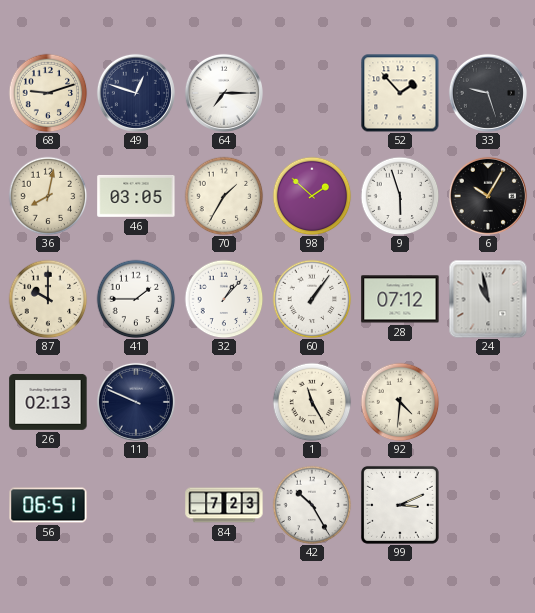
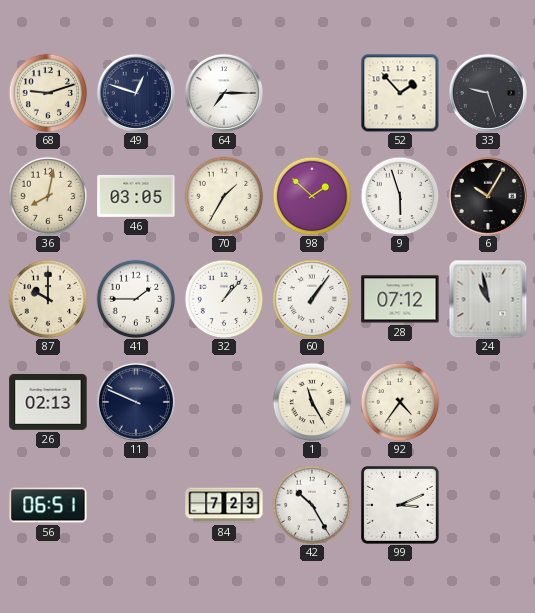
92: 4:31 -> 4:36 (400, 402)
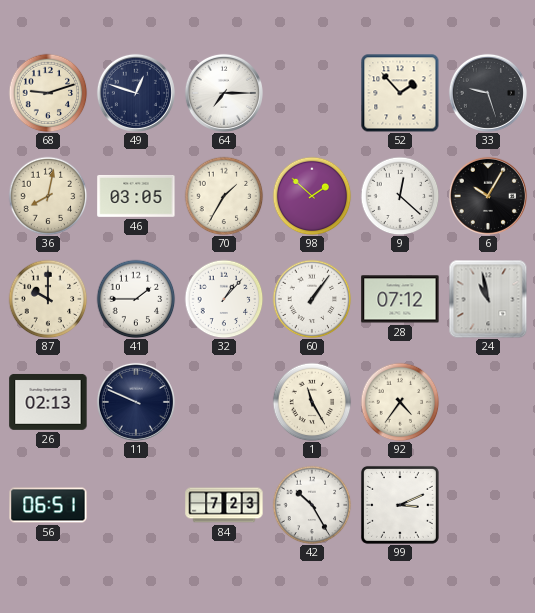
9: 5:57 -> 12:22 (400, 196)
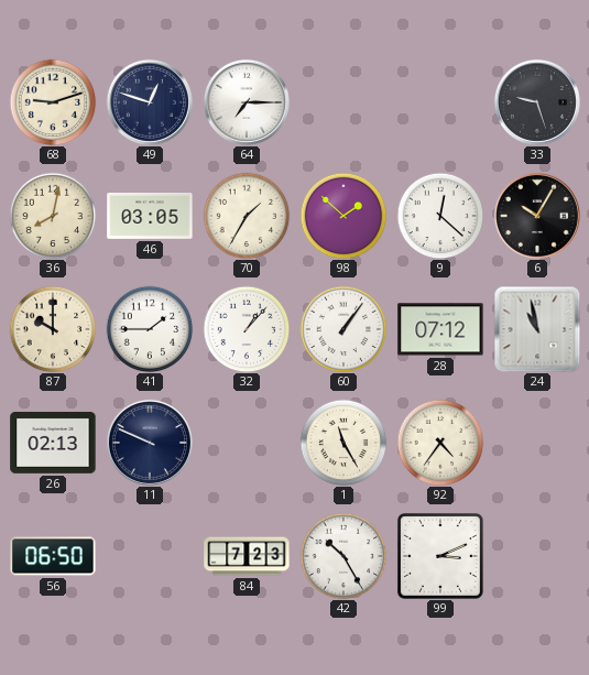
52: 1:53 -> none (400, 93)
56: 06:51 -> 06:50 (53, 556)
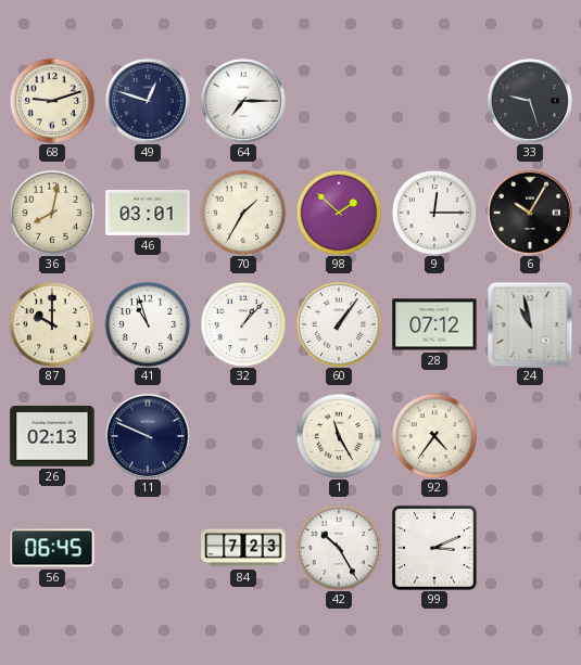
46: 03:05 -> 03:01 (148, 213)
9: 12:22 -> 12:15 (434, 213)
41: 1:45 -> 10:57 (148, 324)
56: 06:50 -> 06:45 (52, 548)
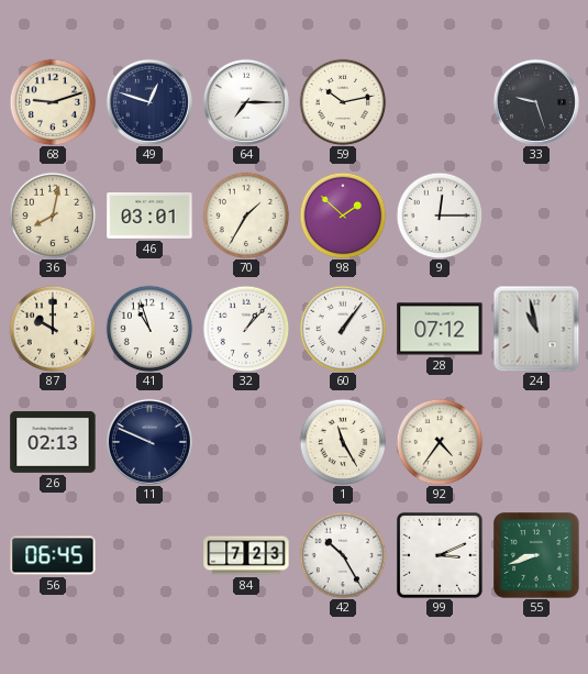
59: none -> 10:13 (343, 102)
6: 10:05 -> none (530, 213)
55: none -> 8:42 (537, 556)
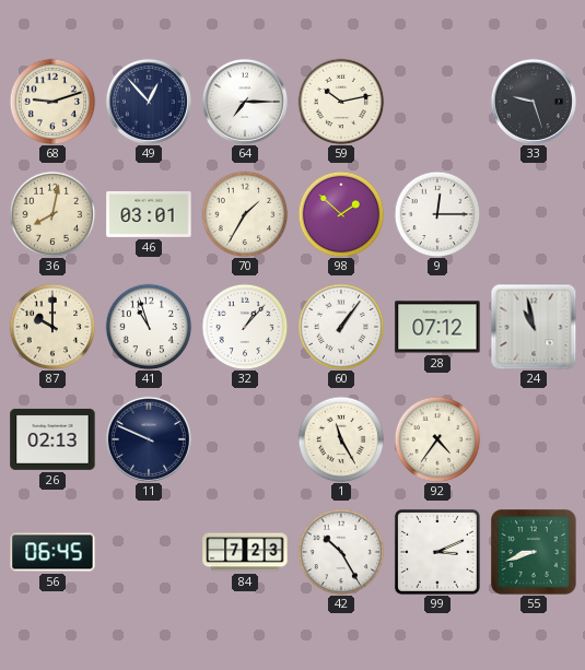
49: 12:48 -> 12:53 (149, 102)
